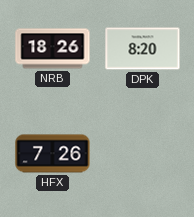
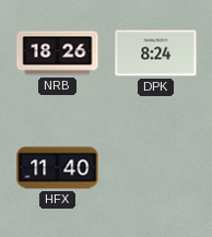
DPK: 8:20 -> 8:24 (156, 54)
HFX: 7:26 -> 11:40 (58, 168)
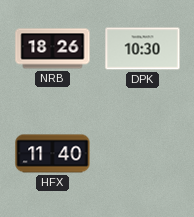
DPK: 8:24 -> 10:30 (143, 49)
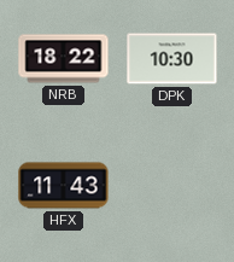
NRB: 18:26 -> 18:22 (64, 59)
HFX: 11:40 -> 11:43 (64, 186)
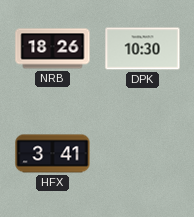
NRB: 18:22 -> 18:26 (53, 49)
HFX: 11:43 -> 3:41 (53, 154)
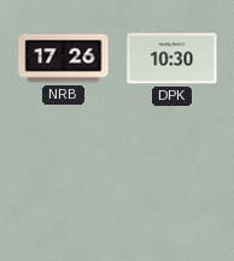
NRB: 18:26 -> 17:26 (64, 59)
HFX: 3:41 -> none (53, 154)
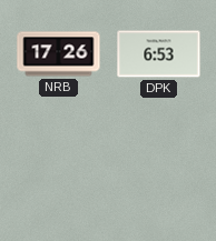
DPK: 10:30 -> 6:53 (159, 54)
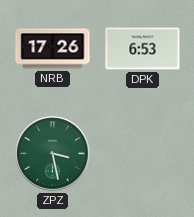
ZPZ: none -> 3:28 (53, 154)
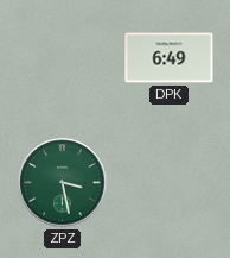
NRB: 17:26 -> none (53, 49)
DPK: 6:53 -> 6:49 (170, 58)
